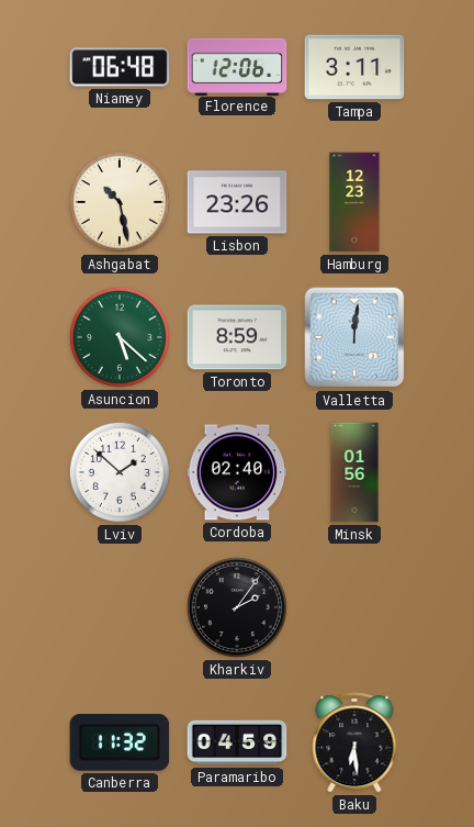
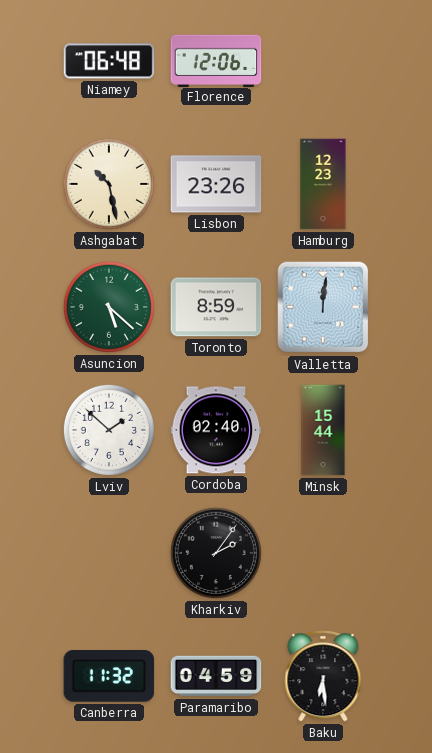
Tampa: 3:11 -> none (354, 67)
Minsk: 01:56 -> 15:44 (323, 430)
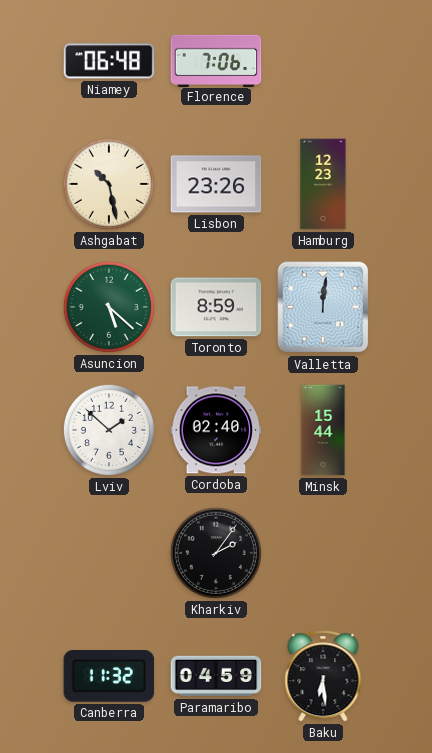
Florence: 12:06 -> 7:06 (216, 60)
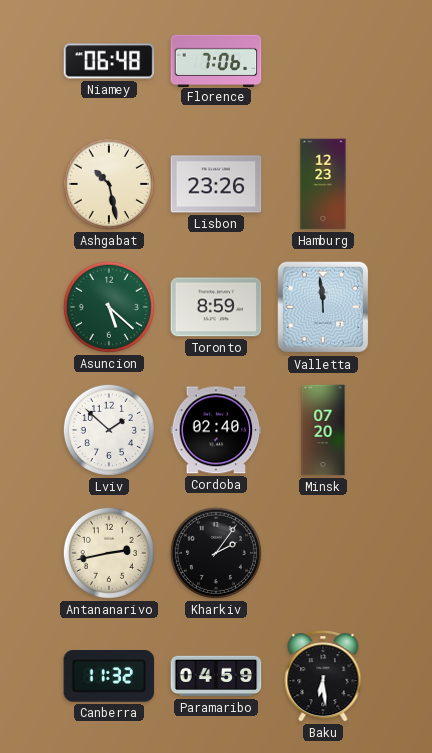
Valletta: 12:01 -> 11:59 (323, 307)
Minsk: 15:44 -> 07:20 (323, 430)
Antananarivo: none -> 2:43 (109, 553)
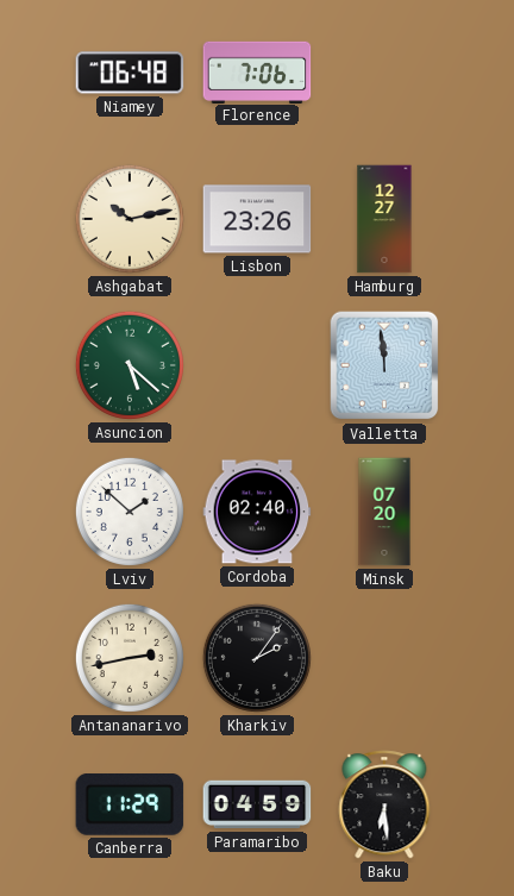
Ashgabat: 10:28 -> 10:13 (130, 219)
Hamburg: 12:23 -> 12:27 (384, 219)
Toronto: 8:59 -> none (216, 307)
Canberra: 11:32 -> 11:29 (130, 806)
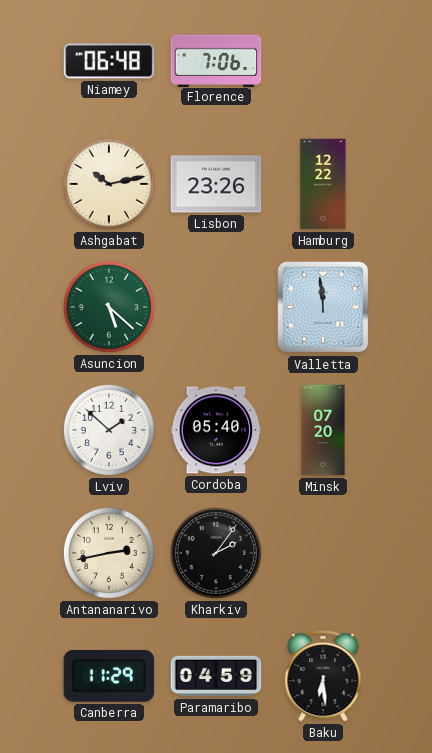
Hamburg: 12:27 -> 12:22 (323, 184)
Cordoba: 02:40 -> 05:40 (216, 430)
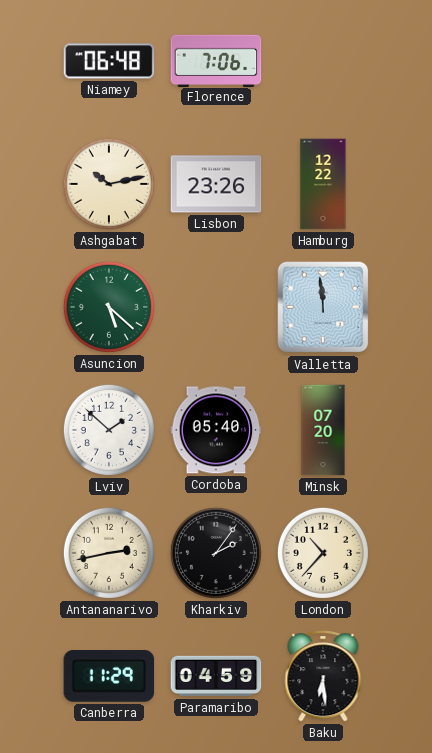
London: none -> 10:37 (323, 553)
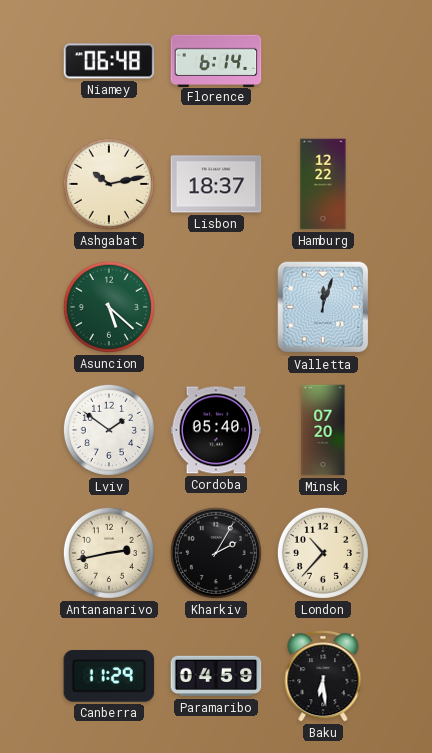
Florence: 7:06 -> 6:14 (216, 60)
Lisbon: 23:26 -> 18:37 (216, 184)
Valletta: 11:59 -> 12:03 (323, 307)
Lviv: 1:52 -> 1:51 (109, 430)
Kharkiv: 2:06 -> 2:05 (216, 553)
